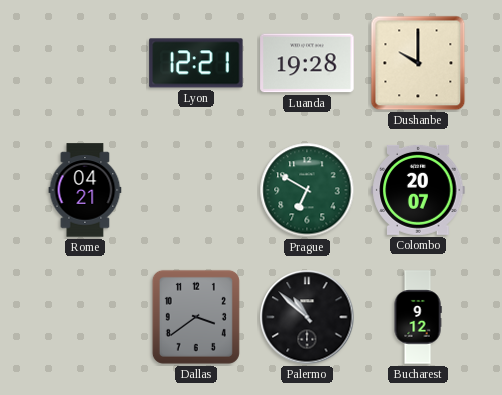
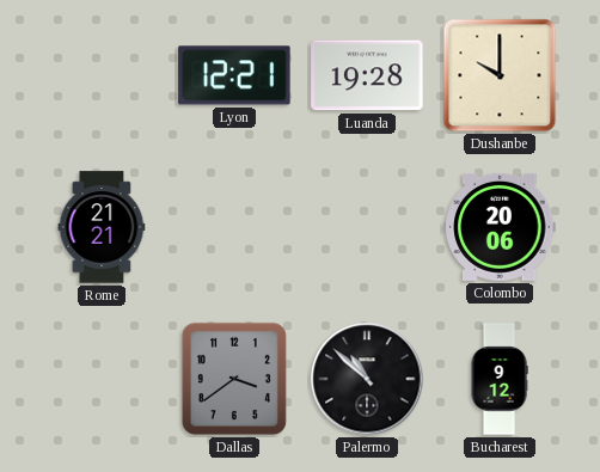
Rome: 04:21 -> 21:21 (102, 227)
Prague: 6:50 -> none (307, 190)
Colombo: 20:07 -> 20:06 (500, 227)
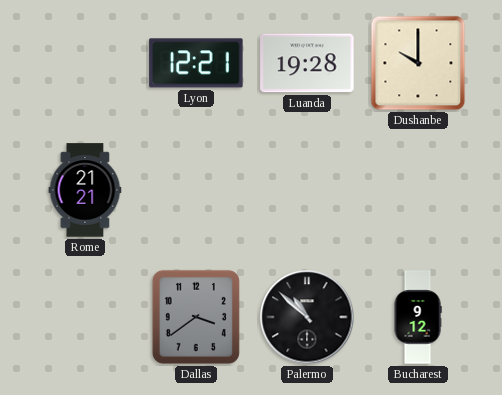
Colombo: 20:06 -> none (500, 227)
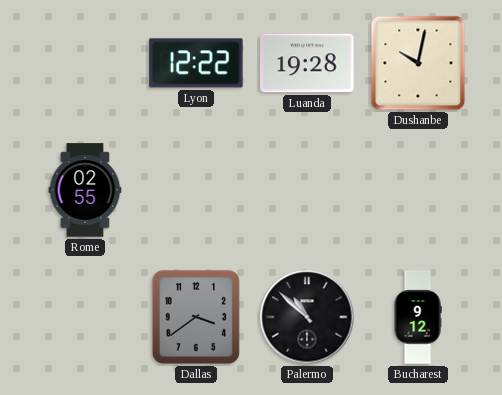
Lyon: 12:21 -> 12:22 (196, 63)
Dushanbe: 10:00 -> 10:02 (418, 63)
Rome: 21:21 -> 02:55 (85, 190)
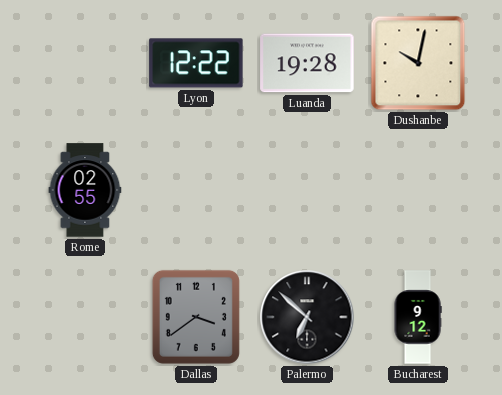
Palermo: 10:52 -> 6:52 (307, 317)
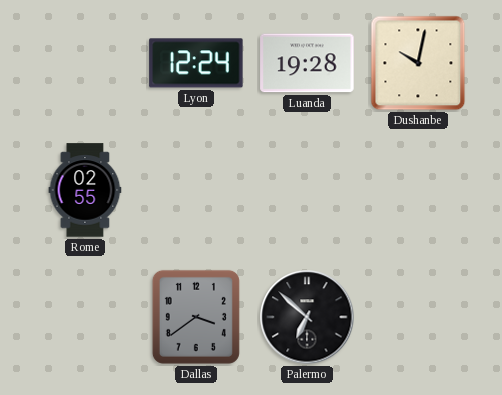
Lyon: 12:22 -> 12:24 (196, 63)
Bucharest: 9:12 -> none (418, 317)
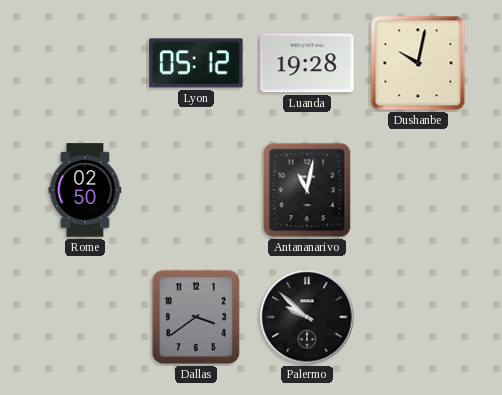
Lyon: 12:24 -> 05:12 (196, 63)
Rome: 02:55 -> 02:50 (85, 190)
Antananarivo: none -> 11:02 (307, 190)
Palermo: 6:52 -> 9:52 (307, 317)
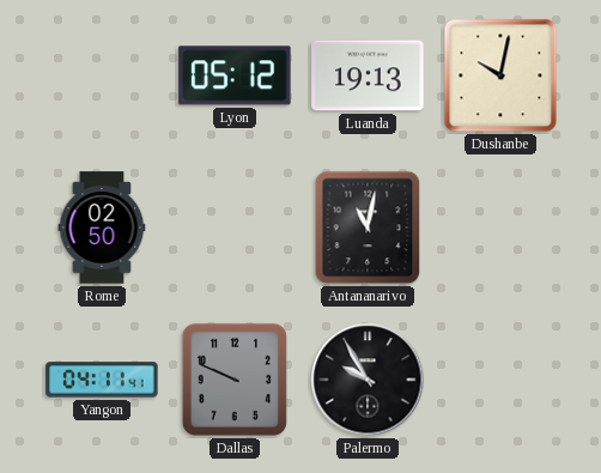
Luanda: 19:28 -> 19:13 (368, 75)
Yangon: none -> 04:11 (102, 380)
Dallas: 3:39 -> 9:49 (235, 380)
Palermo: 9:52 -> 9:55 (368, 380)
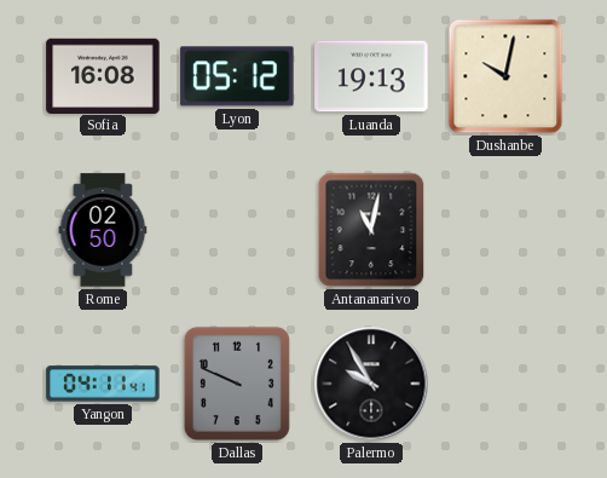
Sofia: none -> 16:08 (103, 75)
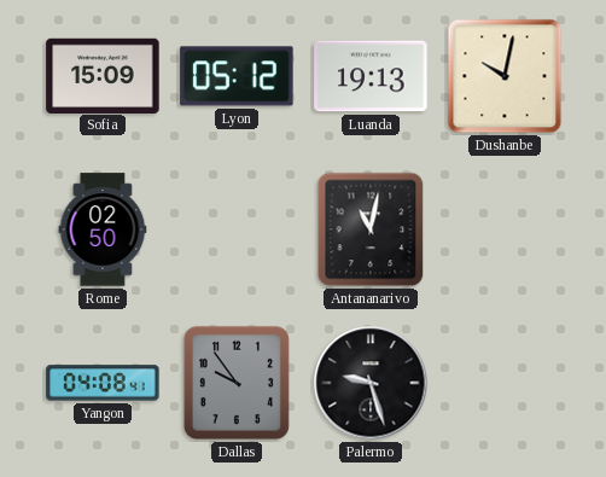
Sofia: 16:08 -> 15:09 (103, 75)
Yangon: 04:11 -> 04:08 (103, 383)
Dallas: 9:49 -> 9:54 (237, 383)
Palermo: 9:55 -> 9:27 (371, 383)
